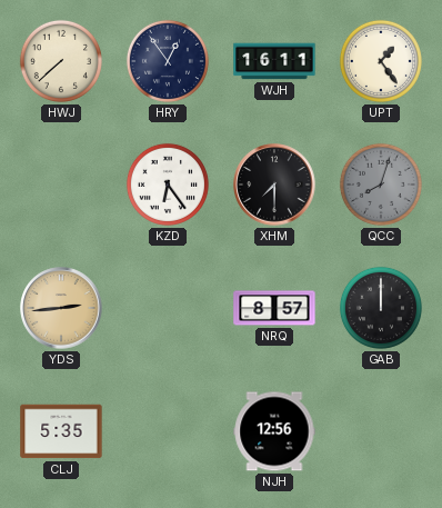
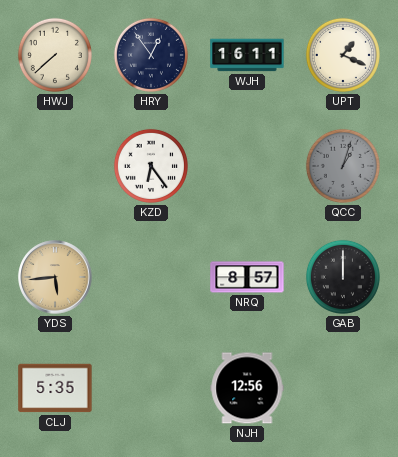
UPT: 1:24 -> 1:19 (343, 55)
XHM: 7:30 -> none (274, 185)
QCC: 8:03 -> 1:03 (343, 166)
YDS: 2:44 -> 5:44 (55, 277)
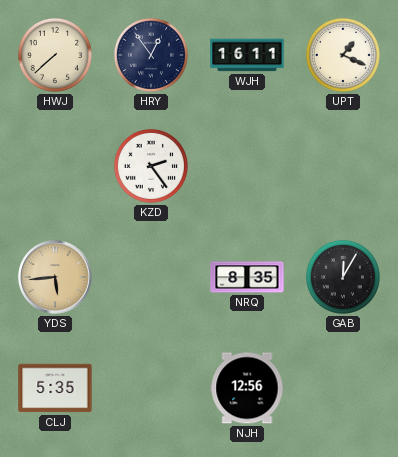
KZD: 6:24 -> 2:24 (151, 166)
QCC: 1:03 -> none (343, 166)
NRQ: 8:57 -> 8:35 (247, 277)
GAB: 12:00 -> 12:05 (343, 277)
